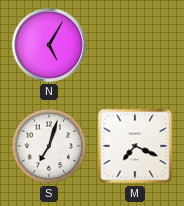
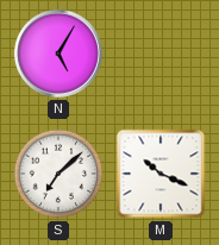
S: 7:03 -> 7:08 (58, 174)
M: 7:19 -> 10:19 (161, 174)
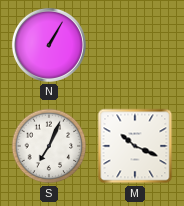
N: 5:05 -> 1:05 (49, 45)
S: 7:08 -> 7:04 (49, 146)
